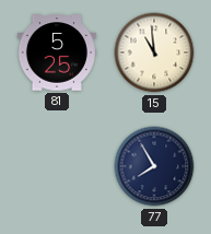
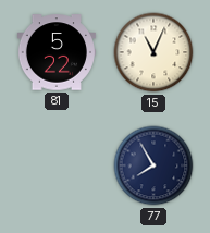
81: 5:25 -> 5:22 (57, 52)
15: 10:59 -> 11:04 (153, 52)
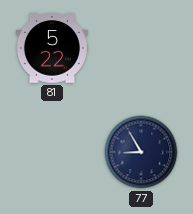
15: 11:04 -> none (153, 52)
77: 7:55 -> 8:55 (141, 152)
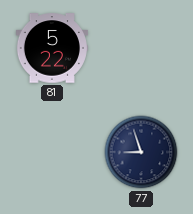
77: 8:55 -> 8:57 (141, 152)
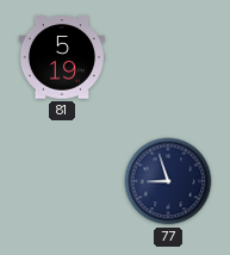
81: 5:22 -> 5:19 (62, 57)
